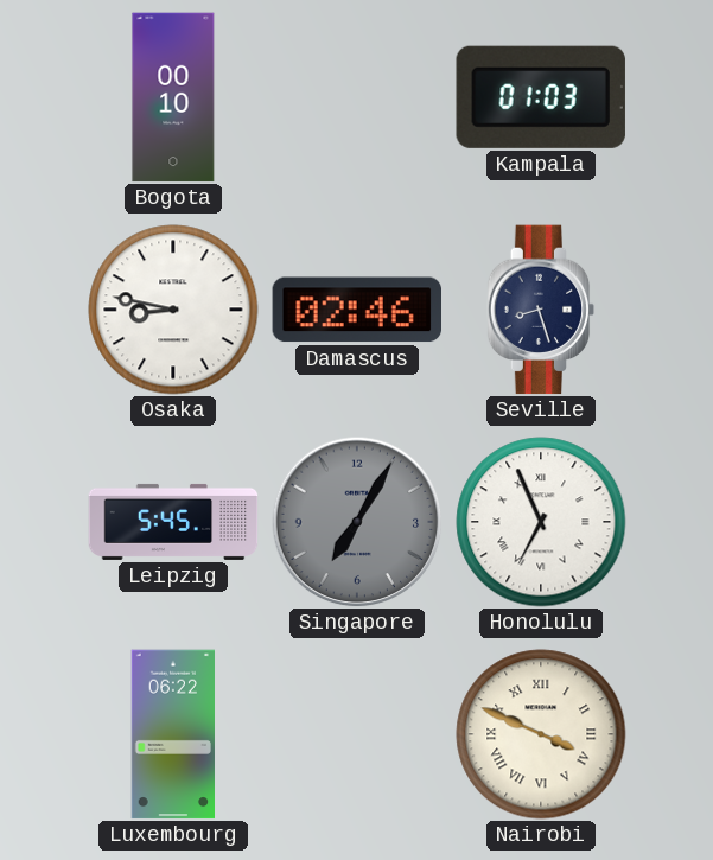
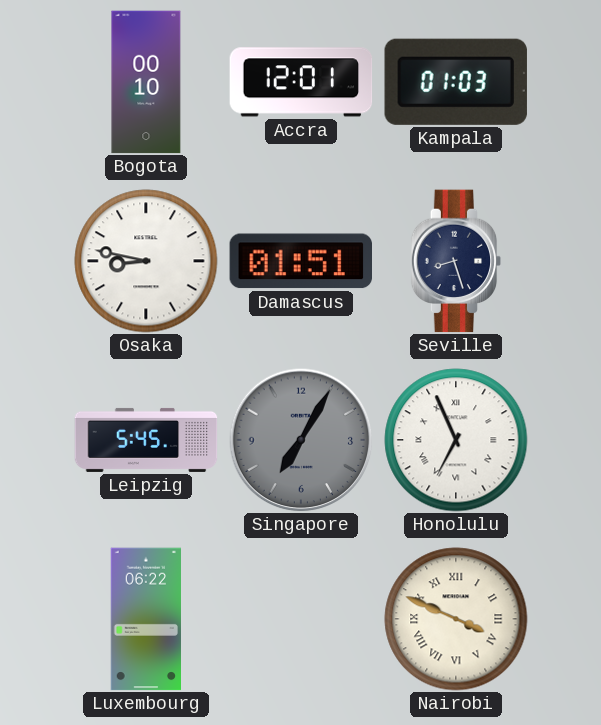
Accra: none -> 12:01 (301, 82)
Damascus: 02:46 -> 01:51 (300, 261)
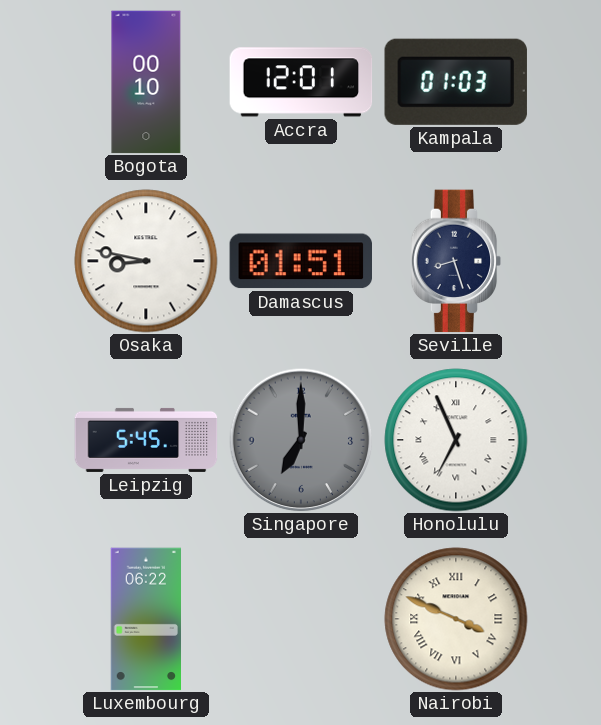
Singapore: 7:05 -> 7:00 (301, 440)
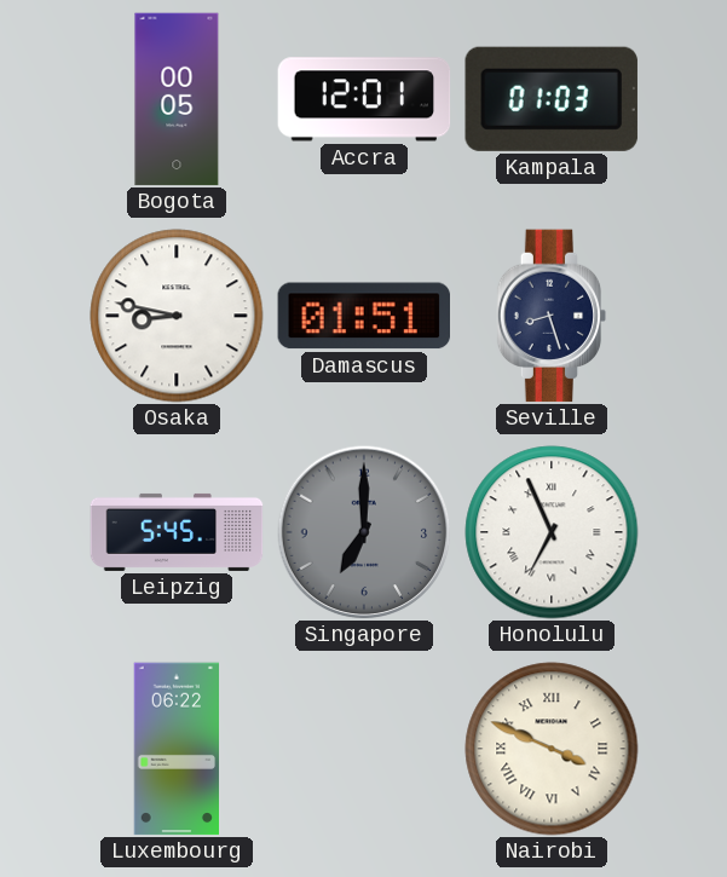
Bogota: 00:10 -> 00:05 (177, 99)
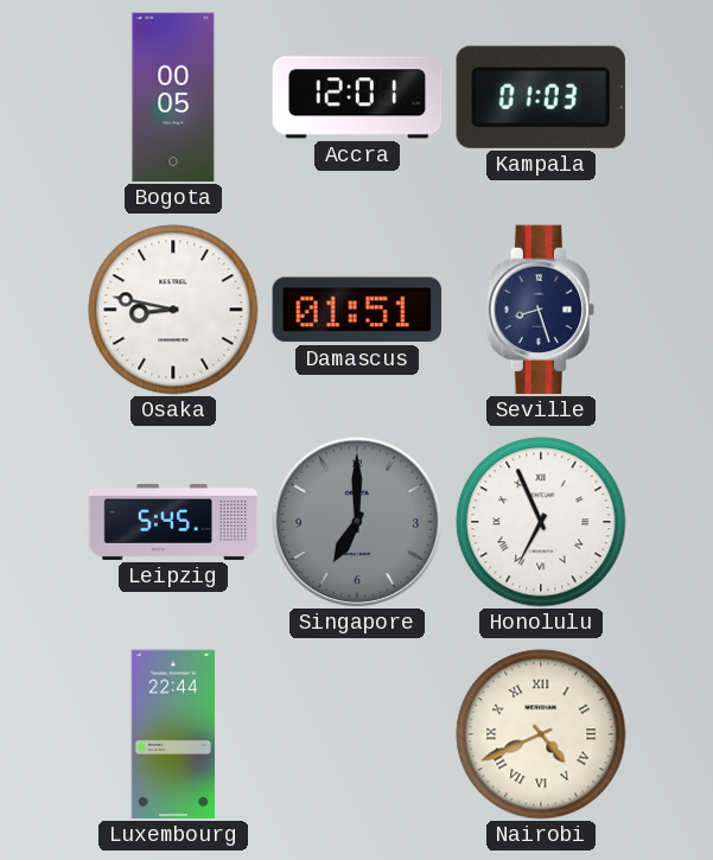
Luxembourg: 06:22 -> 22:44 (173, 734)
Nairobi: 3:49 -> 4:41 (541, 734)
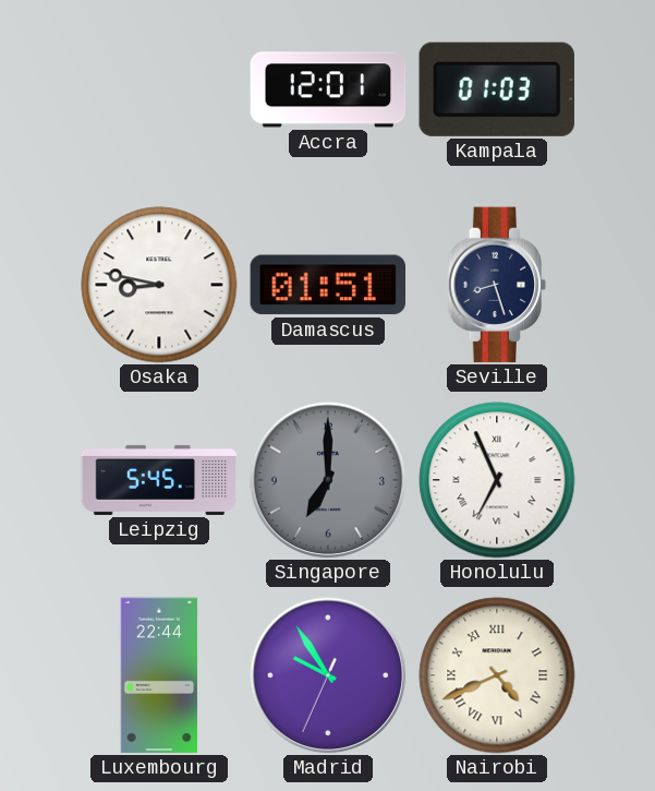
Bogota: 00:05 -> none (173, 97)
Madrid: none -> 9:54 (328, 675)
